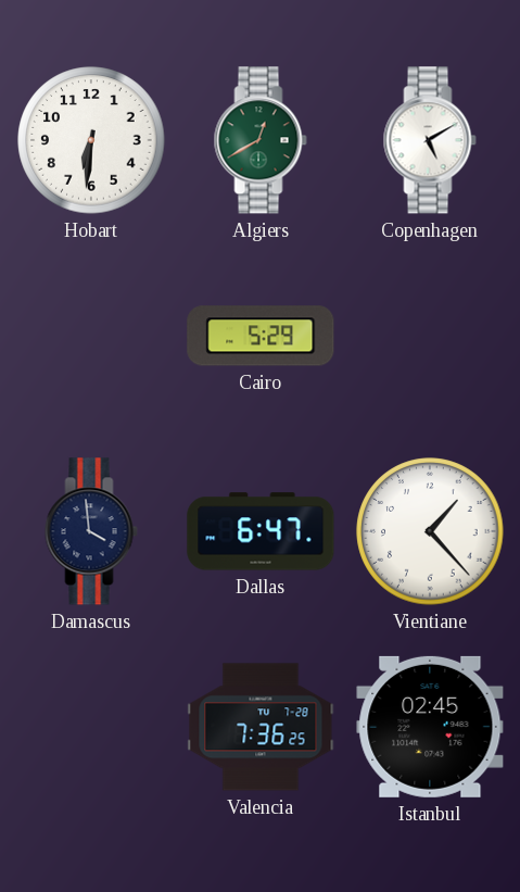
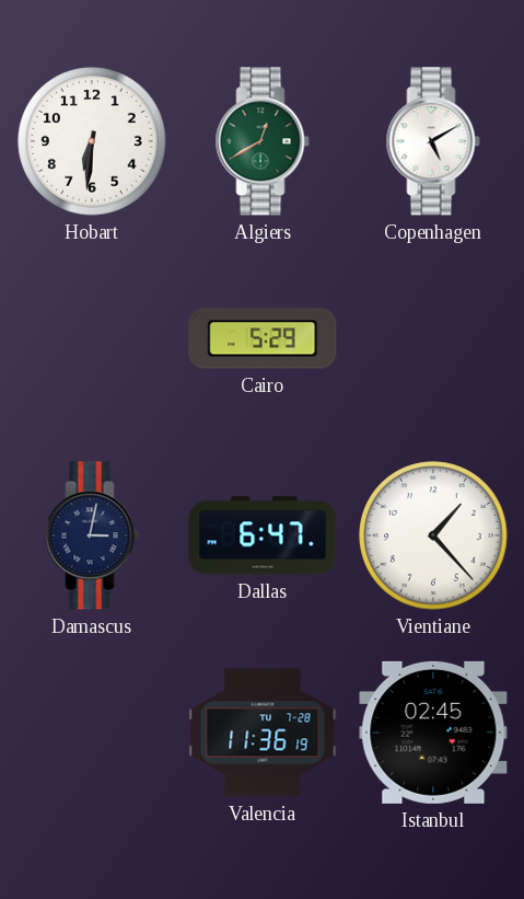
Damascus: 3:59 -> 3:02 (92, 535)
Valencia: 7:36 -> 11:36 (263, 733)
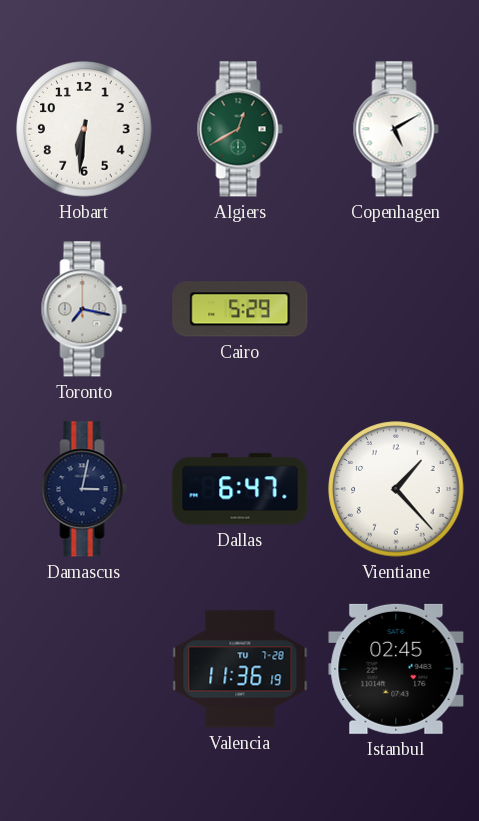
Toronto: none -> 7:17 (84, 309)
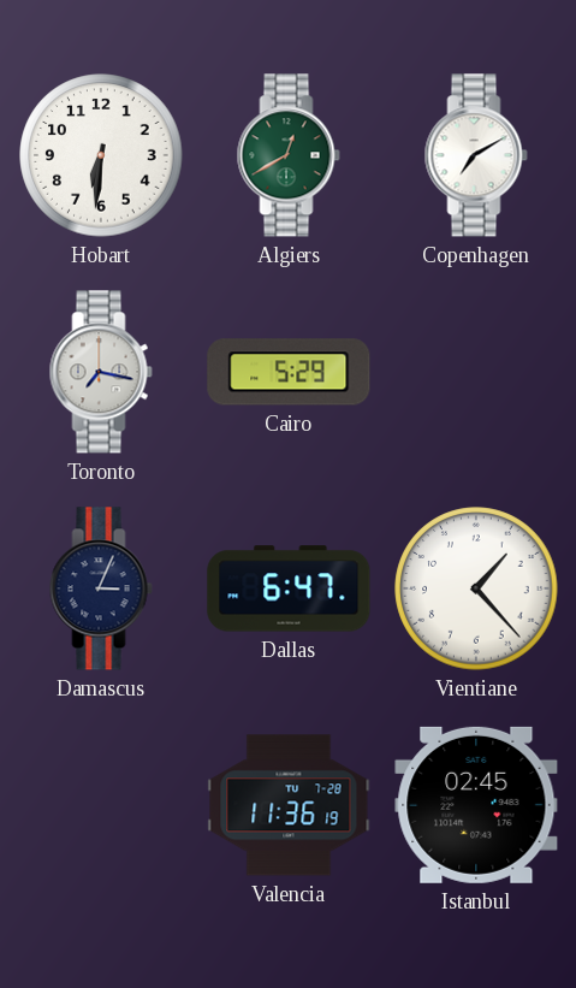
Copenhagen: 5:10 -> 7:10 (476, 155)
Damascus: 3:02 -> 3:04 (101, 588)
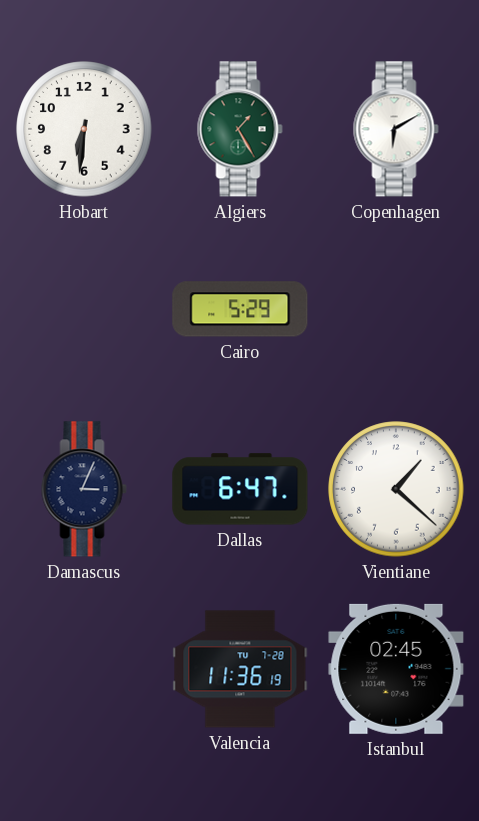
Algiers: 12:40 -> 1:25 (240, 129)
Copenhagen: 7:10 -> 6:10 (396, 129)
Toronto: 7:17 -> none (101, 372)
Vientiane: 1:23 -> 1:22 (396, 489)
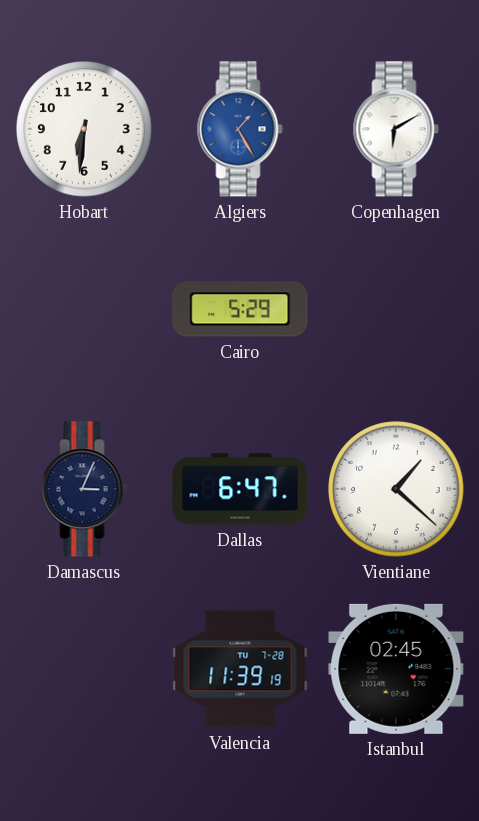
Algiers dial: green -> blue (240, 129)
Valencia: 11:36 -> 11:39 (240, 669)
